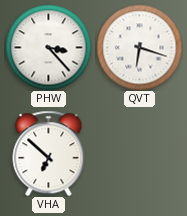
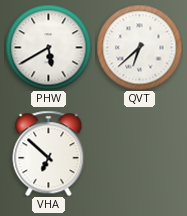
PHW: 3:23 -> 5:40 (48, 47)
QVT: 6:18 -> 6:38 (139, 47)
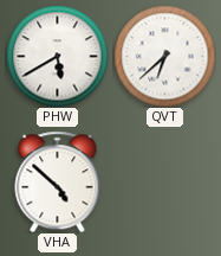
VHA: 6:52 -> 4:52 (58, 181)
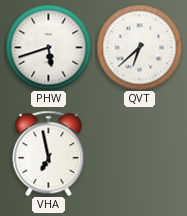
PHW: 5:40 -> 5:42 (48, 47)
VHA: 4:52 -> 6:58 (49, 153)
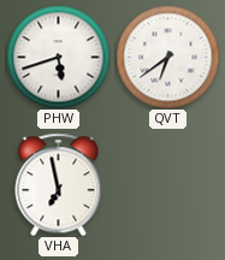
QVT: 6:38 -> 6:39 (167, 57)
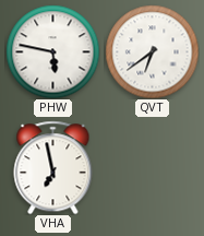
PHW: 5:42 -> 5:47 (52, 51)
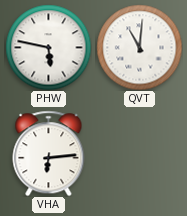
QVT: 6:39 -> 11:01 (139, 47)
VHA: 6:58 -> 6:14 (49, 153)
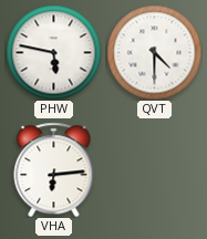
QVT: 11:01 -> 4:30 (154, 52)
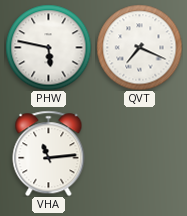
QVT: 4:30 -> 7:19 (139, 47)
VHA: 6:14 -> 11:14 (49, 153)
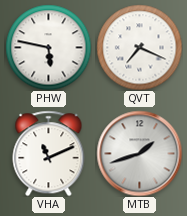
VHA: 11:14 -> 11:11 (49, 153)
MTB: none -> 1:42 (139, 153)
